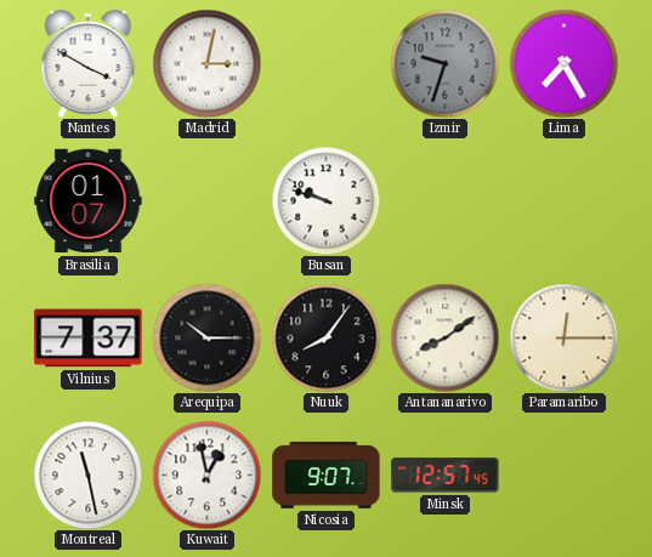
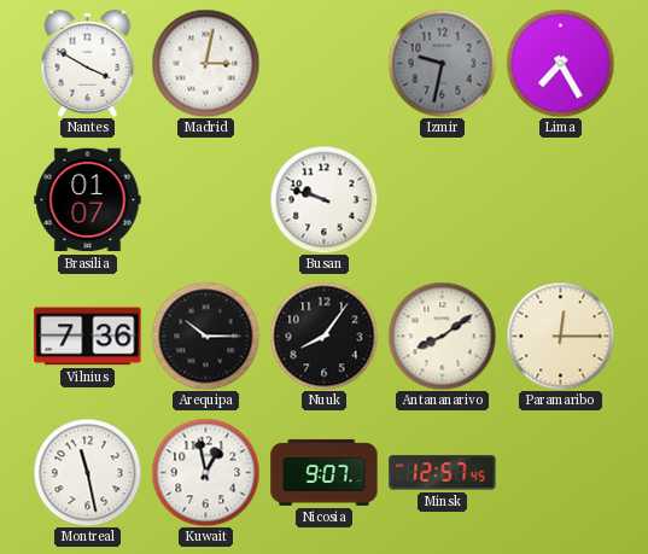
Izmir: 9:33 -> 9:32 (442, 63)
Vilnius: 7:37 -> 7:36 (88, 337)
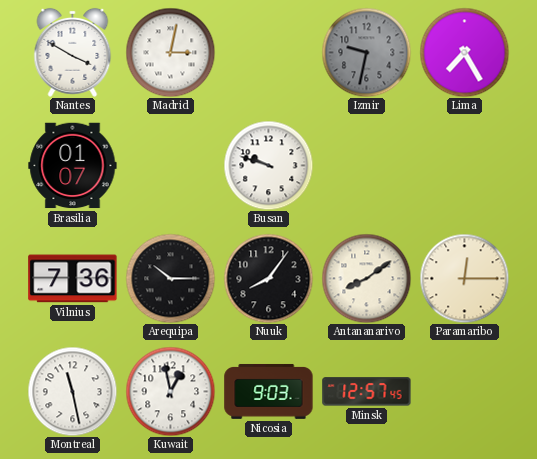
Nicosia: 9:07 -> 9:03 (269, 392)
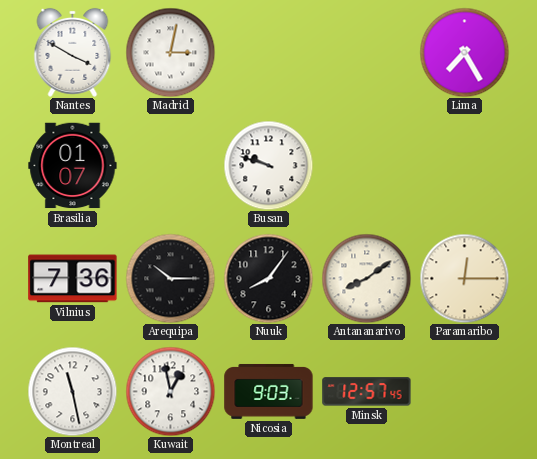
Izmir: 9:32 -> none (366, 52)
